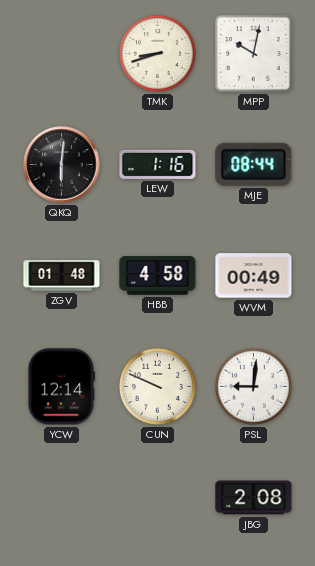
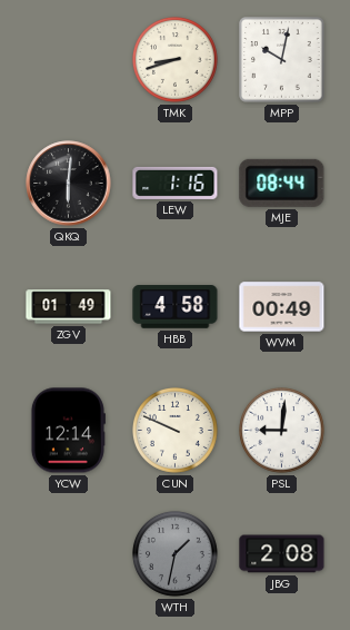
ZGV: 01:48 -> 01:49 (69, 307)
WTH: none -> 1:32 (176, 554)
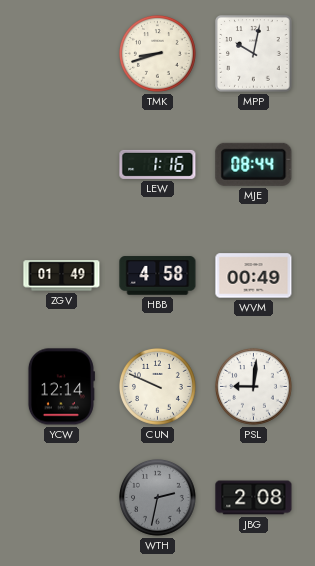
QKQ: 6:01 -> none (69, 184)
WTH: 1:32 -> 2:32 (158, 498)
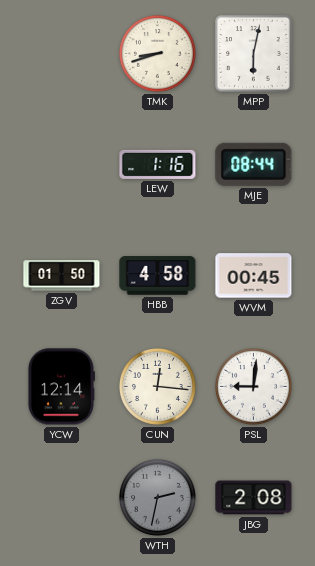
MPP: 10:02 -> 6:02 (254, 54)
ZGV: 01:49 -> 01:50 (62, 276)
WVM: 00:49 -> 00:45 (254, 276)
CUN: 9:49 -> 12:16 (158, 387)
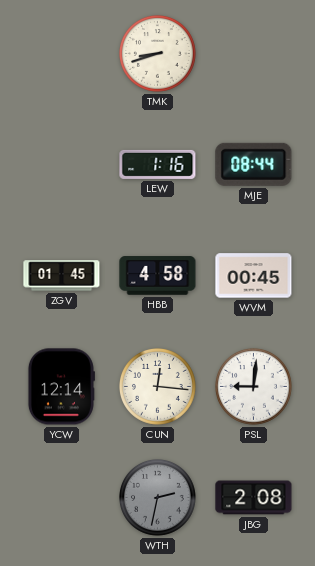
MPP: 6:02 -> none (254, 54)
ZGV: 01:50 -> 01:45 (62, 276)
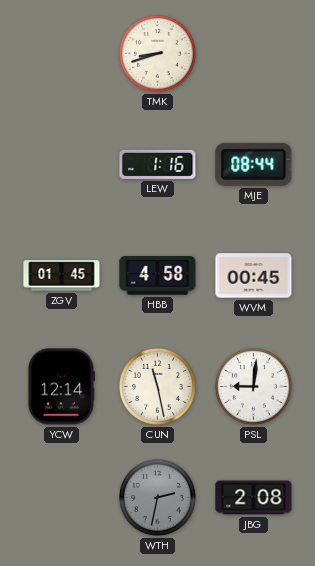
CUN: 12:16 -> 11:28 (158, 387)
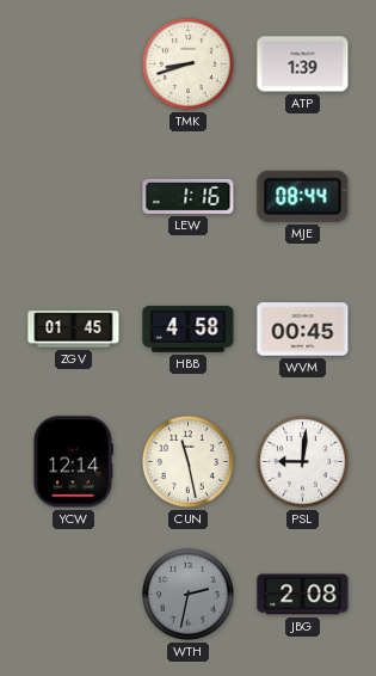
ATP: none -> 1:39 (303, 64)
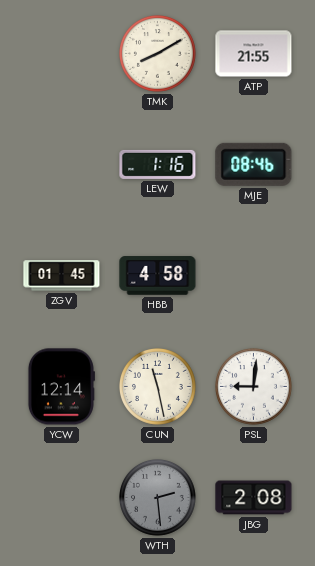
TMK: 8:42 -> 8:10 (158, 54)
ATP: 1:39 -> 21:55 (254, 54)
MJE: 08:44 -> 08:46 (254, 164)
WVM: 00:45 -> none (303, 330)
WTH: 2:32 -> 2:29 (158, 498)
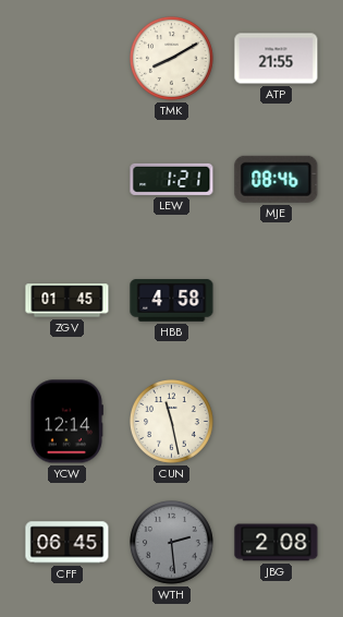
LEW: 1:16 -> 1:21 (172, 179)
PSL: 9:01 -> none (254, 387)
CFF: none -> 06:45 (68, 543)
